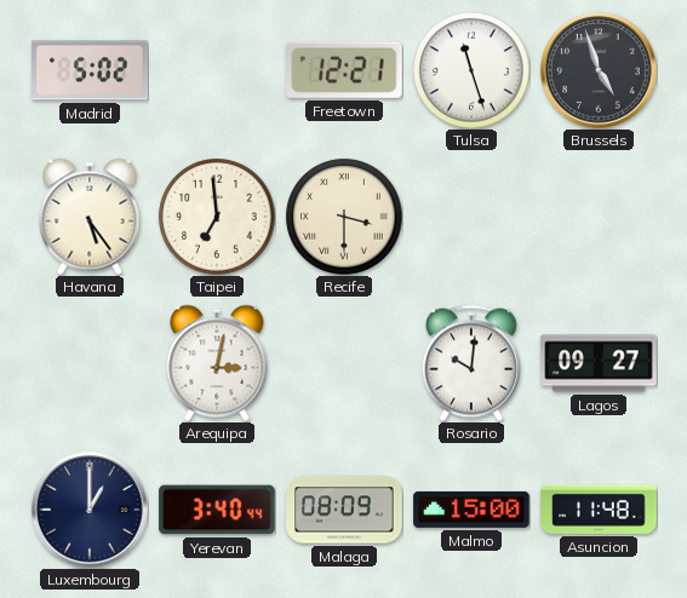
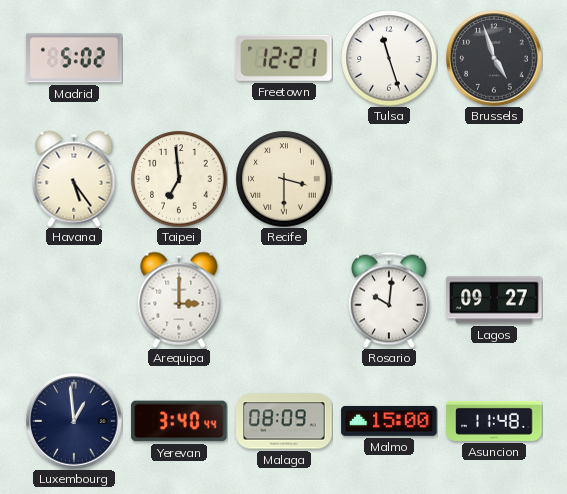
Arequipa: 3:02 -> 3:00 (179, 300)
Luxembourg: 1:00 -> 12:59 (74, 421)
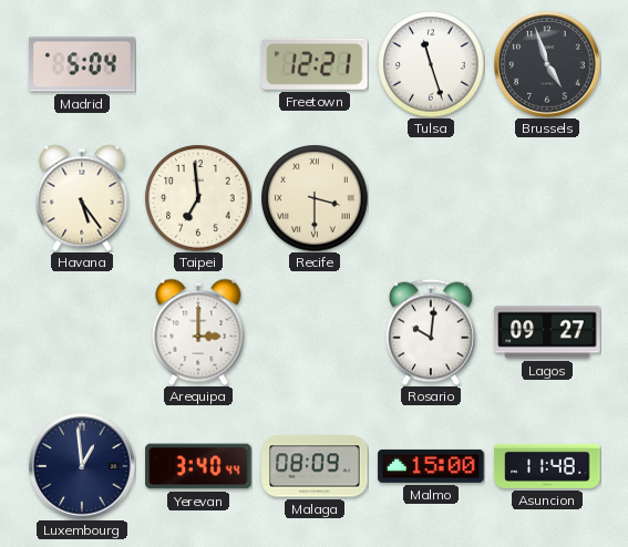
Madrid: 5:02 -> 5:04 (82, 64)
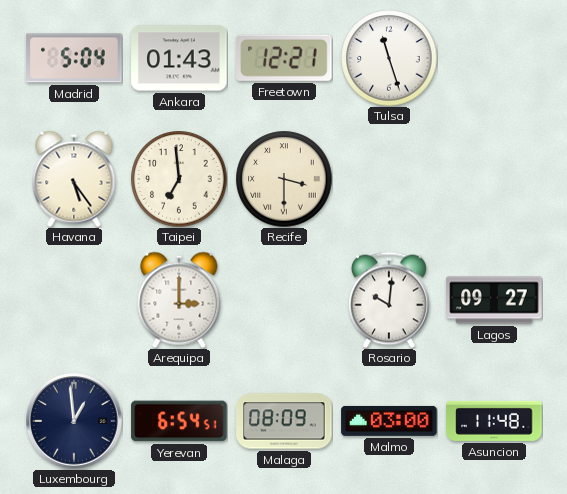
Ankara: none -> 01:43 (179, 58)
Brussels: 4:57 -> none (547, 64)
Yerevan: 3:40 -> 6:54 (179, 421)
Malmo: 15:00 -> 03:00 (389, 421)
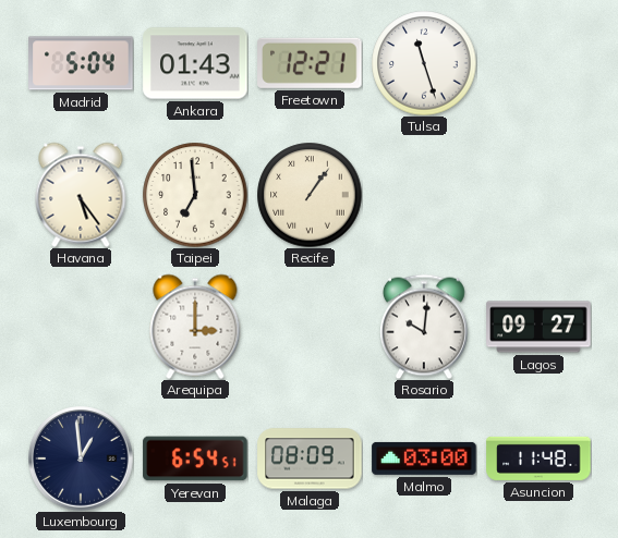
Recife: 3:30 -> 1:06 (310, 195)
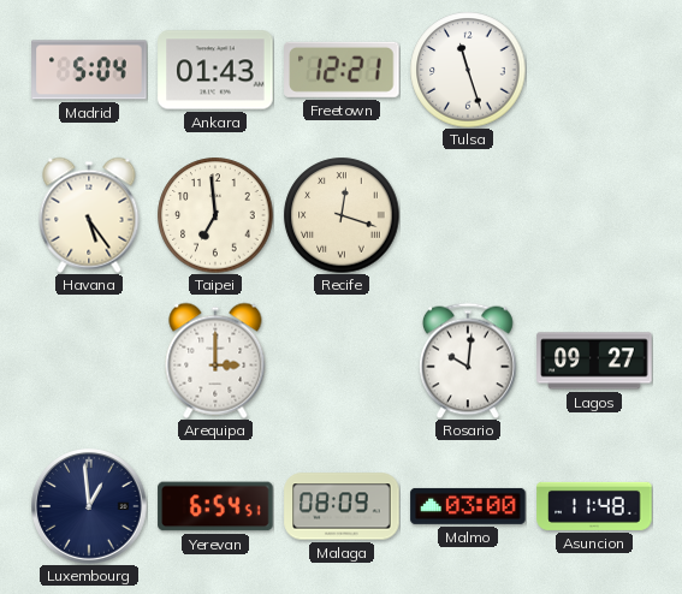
Recife: 1:06 -> 12:18 (342, 215)
